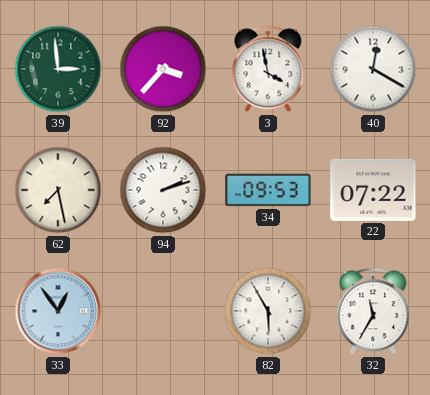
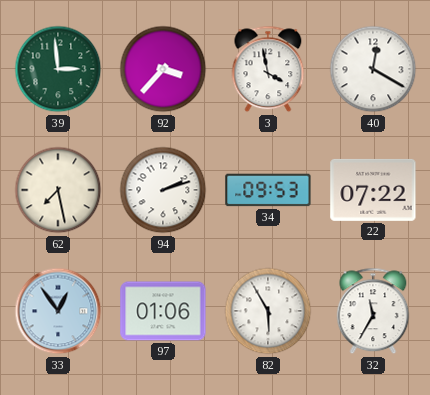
97: none -> 01:06 (163, 311)
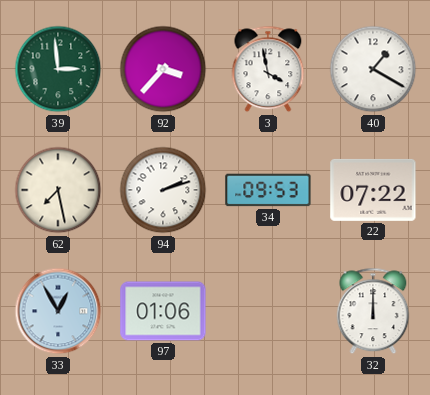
40: 12:20 -> 1:20 (373, 69)
33: 12:54 -> 12:55 (58, 311)
82: 5:55 -> none (268, 311)
32: 11:35 -> 12:00 (373, 311)
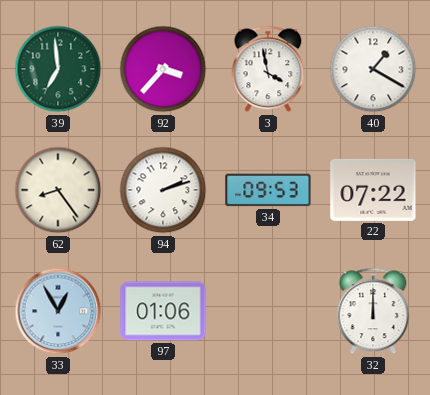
39: 2:59 -> 6:59 (58, 69)
62: 7:28 -> 8:24 (58, 190)
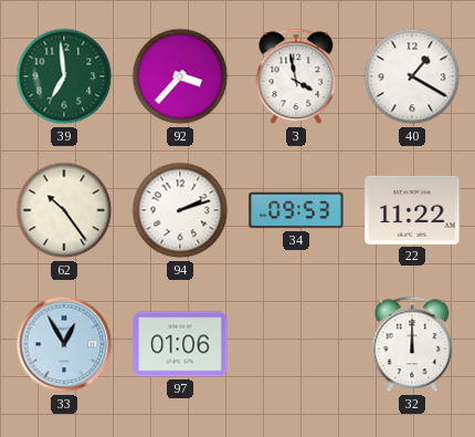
62: 8:24 -> 10:24 (64, 210)
22: 07:22 -> 11:22 (412, 210)
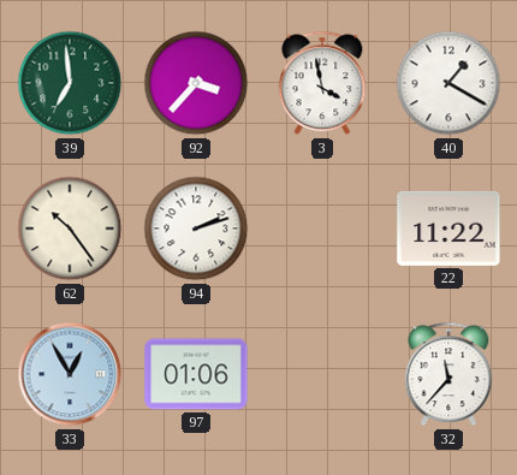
34: 09:53 -> none (296, 210)
32: 12:00 -> 11:37 (448, 374)
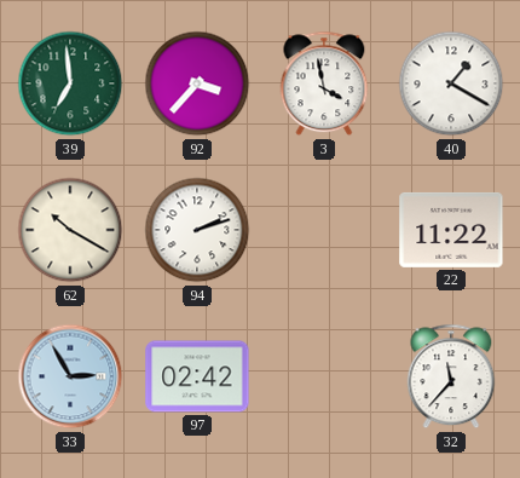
62: 10:24 -> 10:20 (70, 230)
33: 12:55 -> 2:55 (70, 376)
97: 01:06 -> 02:42 (197, 376)
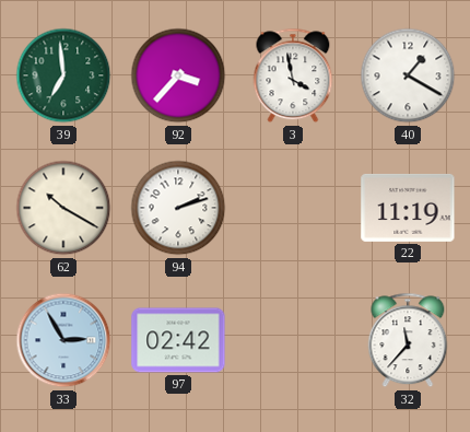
22: 11:22 -> 11:19 (408, 208)
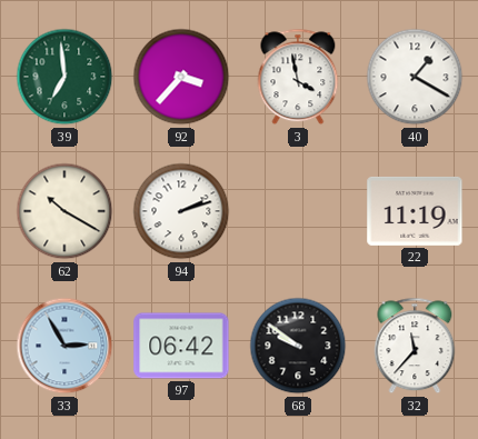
97: 02:42 -> 06:42 (181, 346)
68: none -> 9:51 (298, 346)
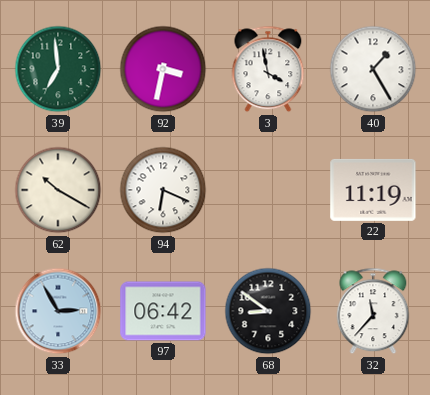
92: 3:37 -> 3:32 (163, 69)
40: 1:20 -> 1:25 (373, 69)
94: 2:12 -> 6:19 (163, 190)
68: 9:51 -> 8:51 (268, 311)
